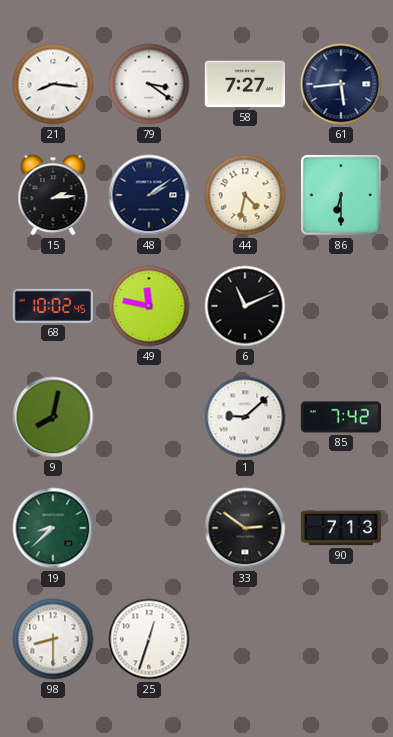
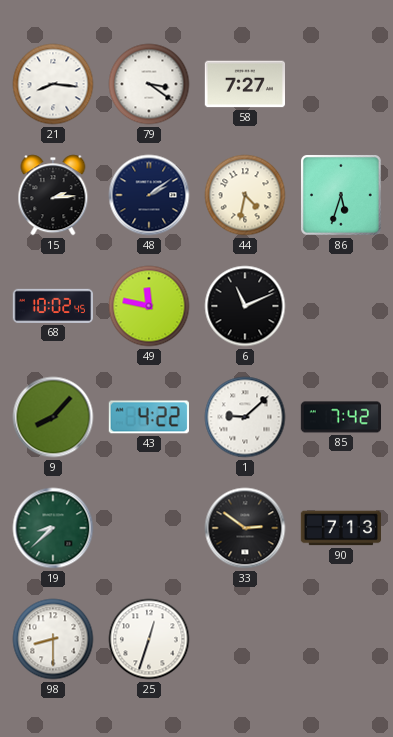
61: 5:44 -> none (341, 84)
86: 6:30 -> 5:33 (342, 196)
9: 8:02 -> 8:07 (53, 417)
43: none -> 4:22 (149, 417)
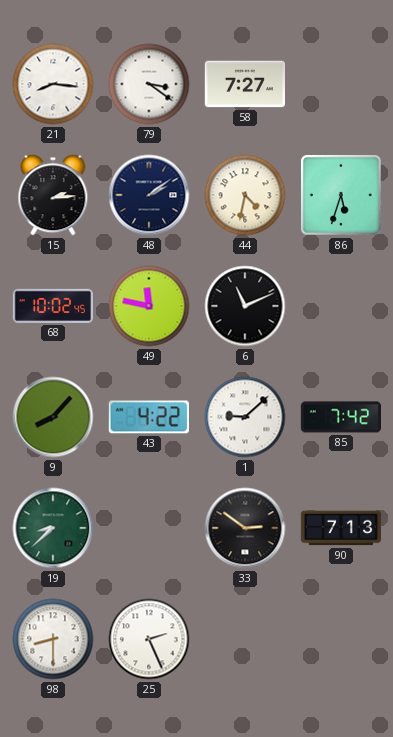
25: 12:33 -> 2:26 (149, 639)
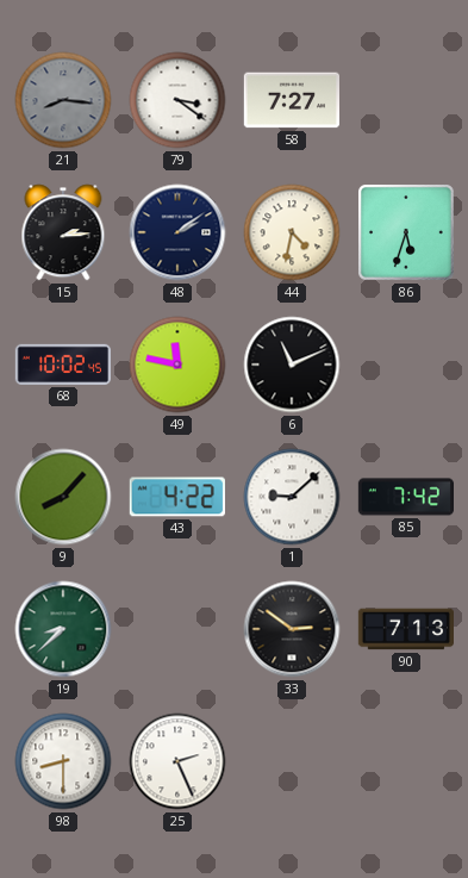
21 dial: white -> grey (63, 100)
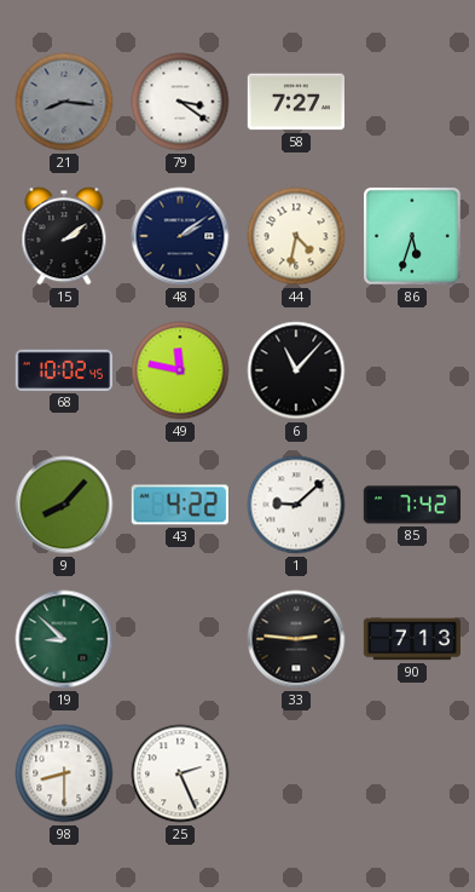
15: 2:14 -> 2:09 (64, 236)
6: 11:11 -> 11:07 (296, 370)
19: 8:38 -> 8:52 (64, 639)
33: 2:51 -> 2:46 (296, 639)
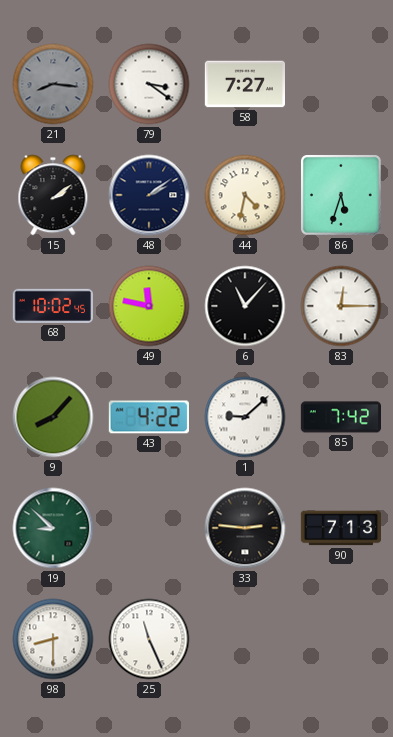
83: none -> 12:15 (341, 306)
25: 2:26 -> 11:26 (149, 639)
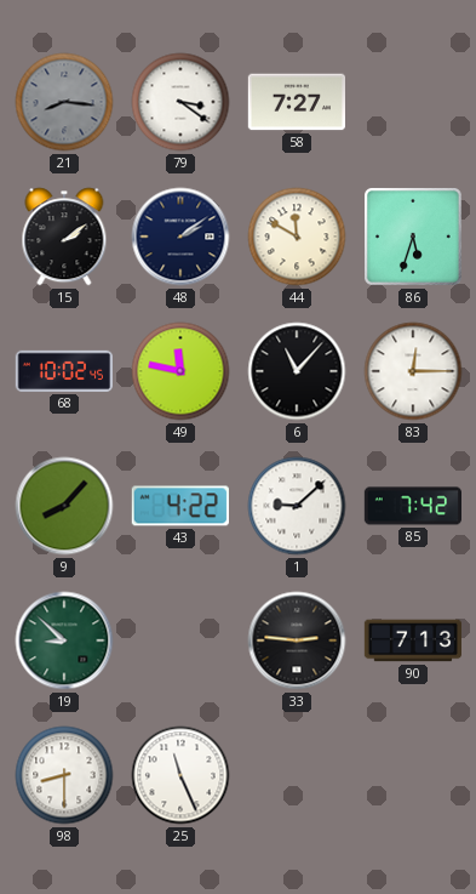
44: 4:32 -> 11:50 (297, 237)
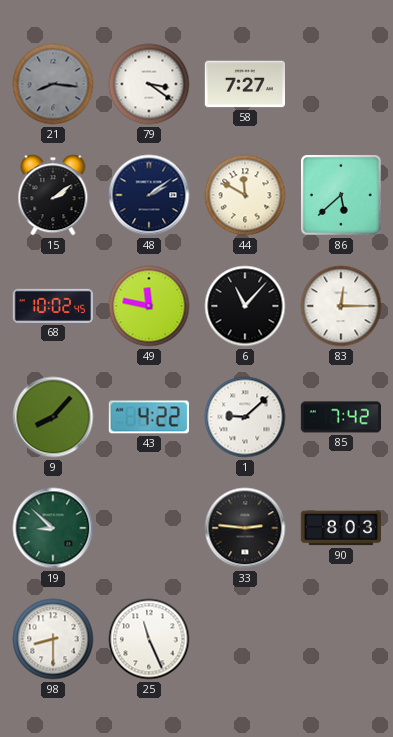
86: 5:33 -> 5:38 (342, 196)
90: 7:13 -> 8:03 (340, 528)
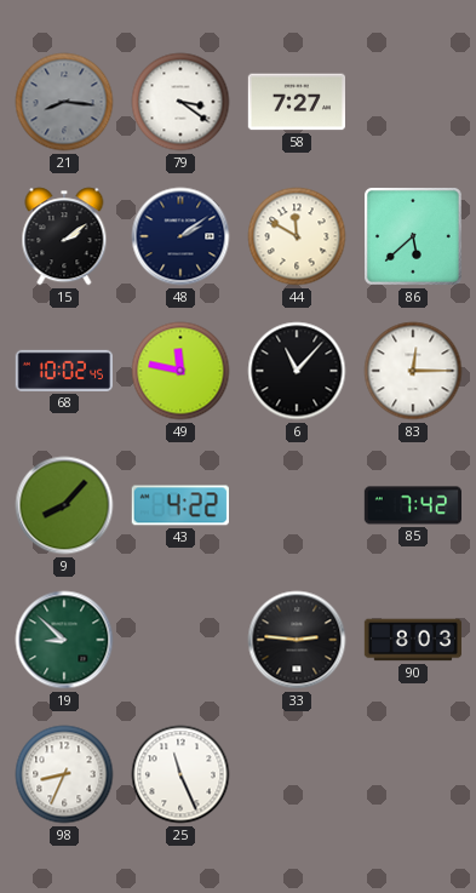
1: 9:08 -> none (245, 417)
98: 8:30 -> 8:34 (64, 774)
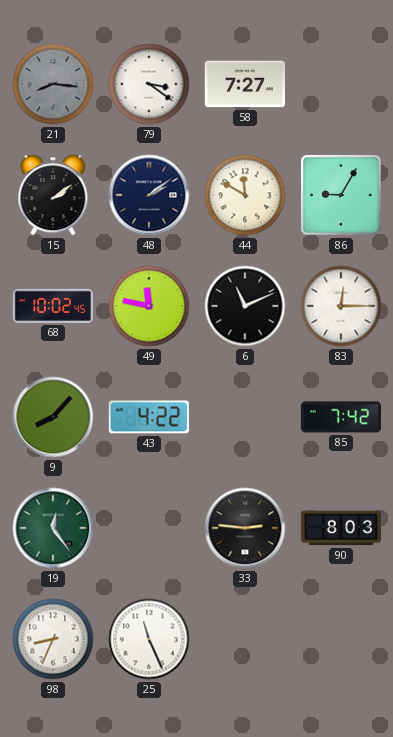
86: 5:38 -> 9:05 (342, 196)
6: 11:07 -> 11:11 (245, 306)
19: 8:52 -> 12:24 (53, 528)
